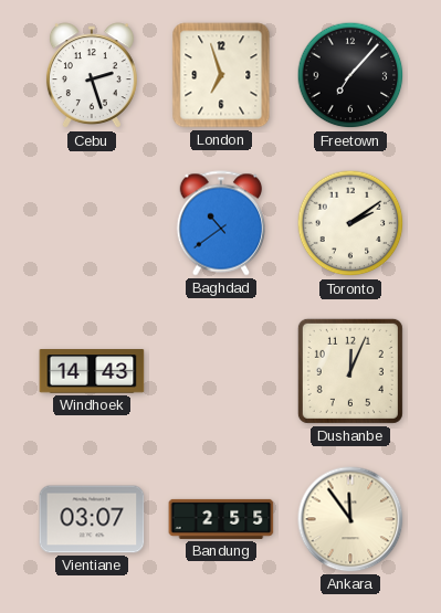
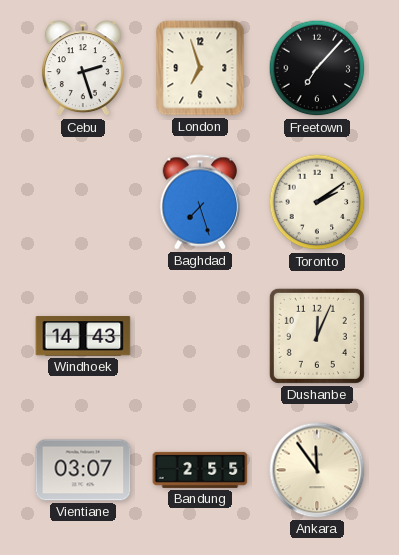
Baghdad: 10:39 -> 7:27 (200, 202)
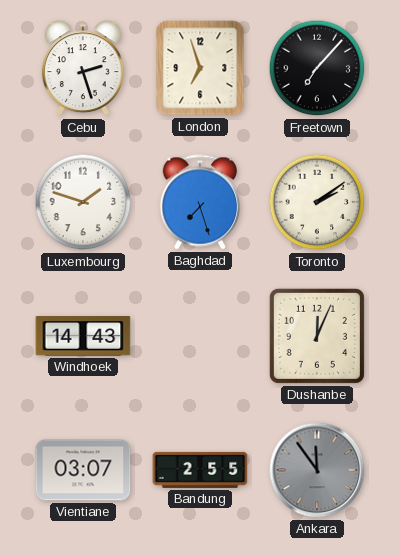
Luxembourg: none -> 1:48 (83, 202)
Ankara dial: cream -> grey (317, 470)
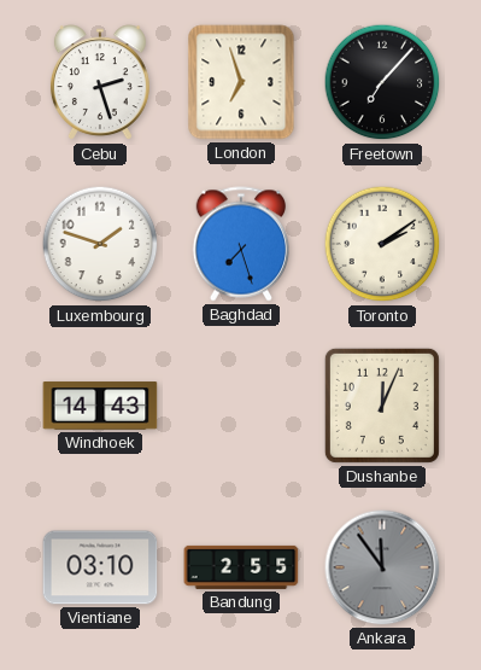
Vientiane: 03:07 -> 03:10 (100, 567)
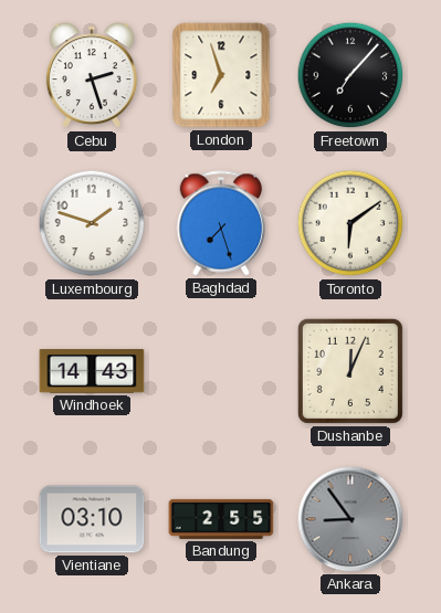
Toronto: 2:09 -> 6:09 (350, 223)
Ankara: 11:54 -> 8:54 (350, 519)
